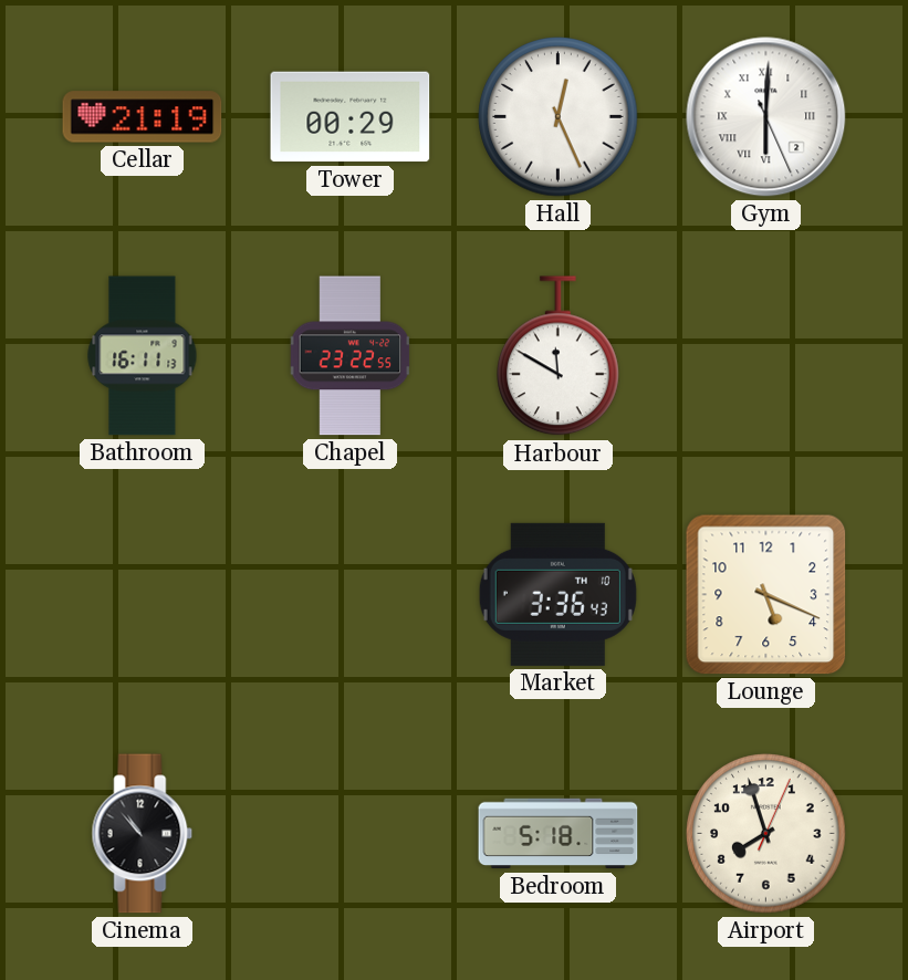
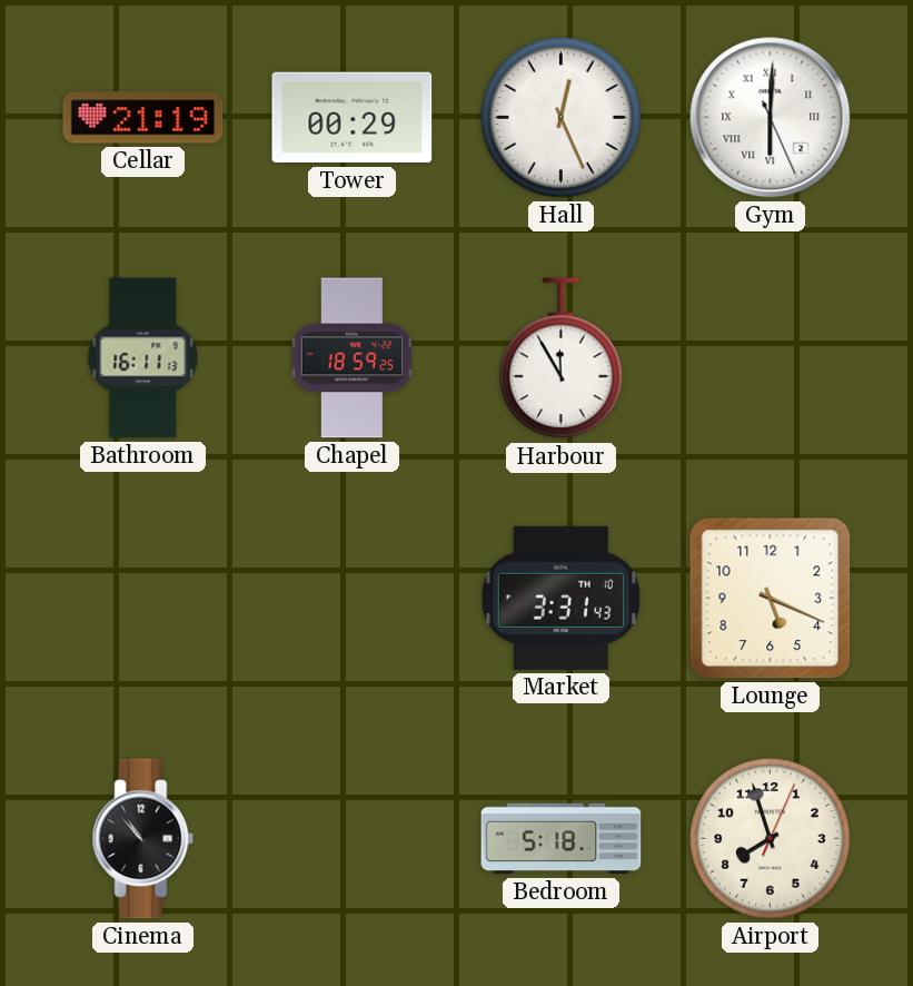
Chapel: 23:22 -> 18:59 (353, 358)
Harbour: 11:50 -> 11:55 (562, 358)
Market: 3:36 -> 3:31 (560, 598)
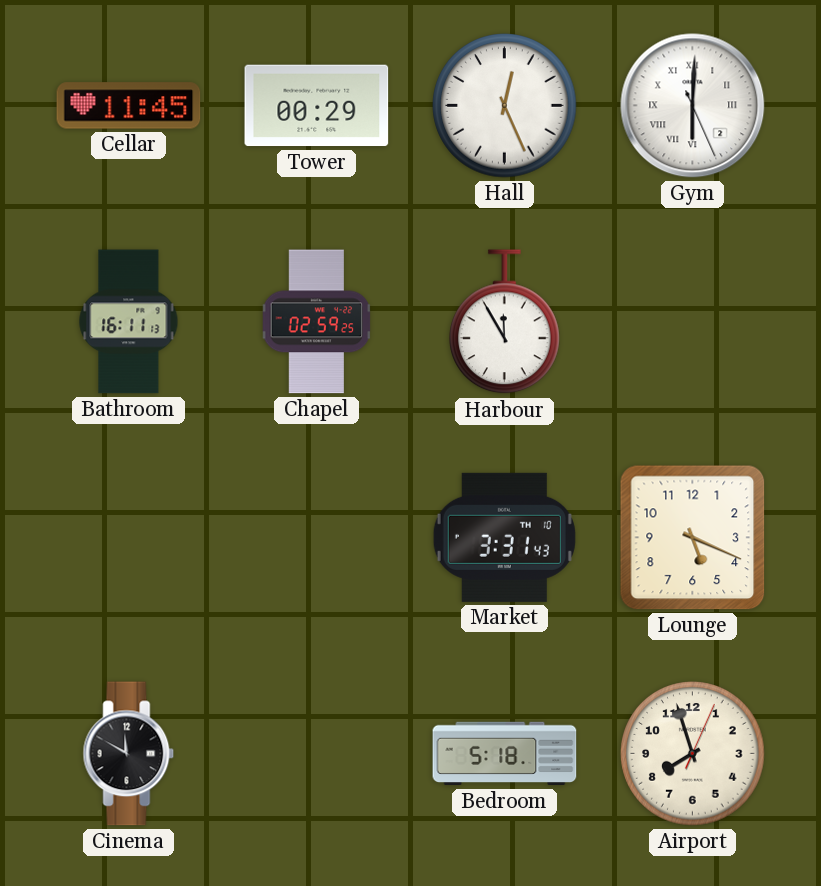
Cellar: 21:19 -> 11:45 (129, 106)
Chapel: 18:59 -> 02:59 (317, 322)
Cinema: 10:53 -> 11:50 (129, 754)
